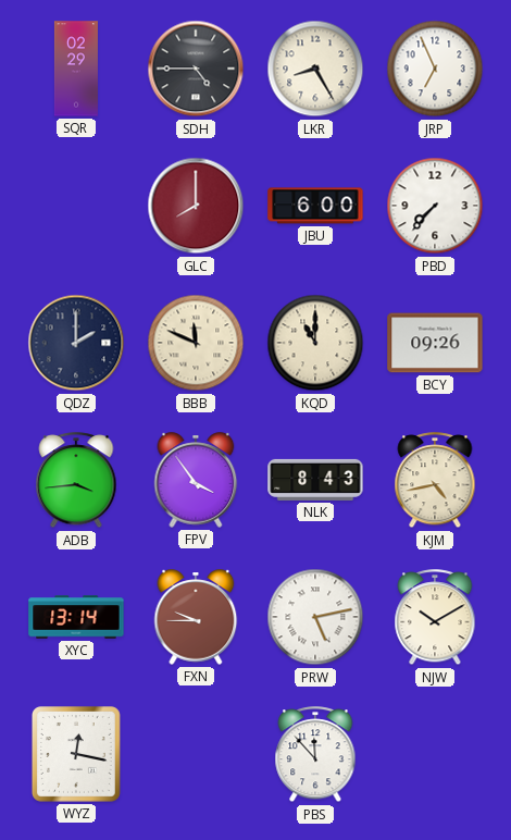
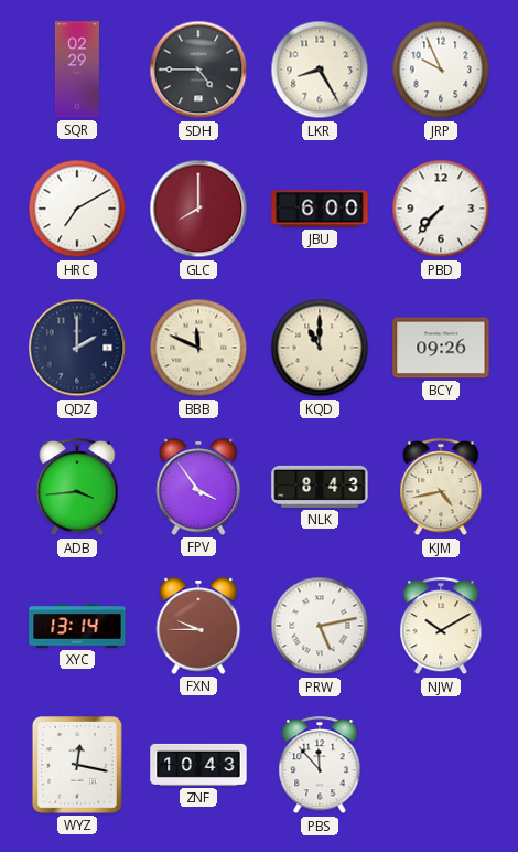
JRP: 6:56 -> 9:56 (441, 70)
HRC: none -> 7:10 (77, 209)
ZNF: none -> 10:43 (198, 765)
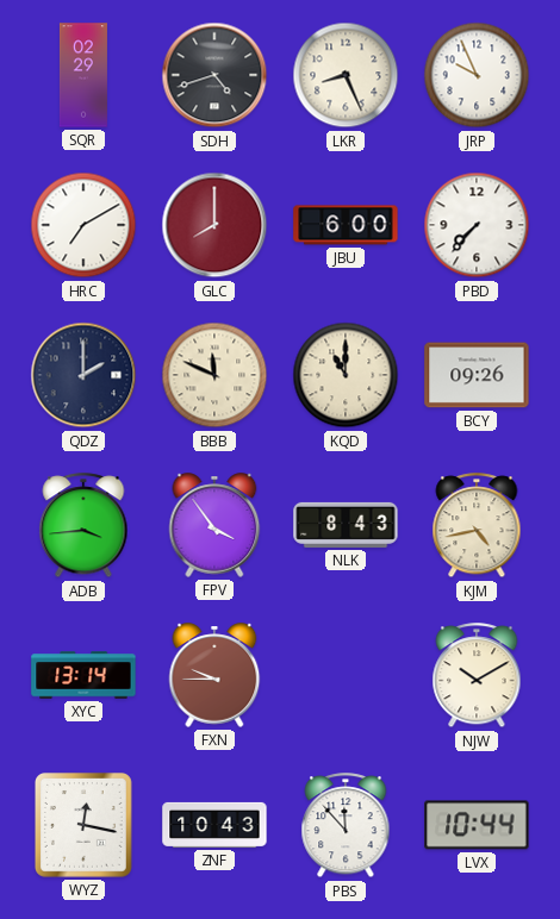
SDH: 4:45 -> 4:42 (214, 75)
LKR: 8:25 -> 8:26 (346, 75)
PRW: 5:13 -> none (320, 626)
LVX: none -> 10:44 (477, 825)
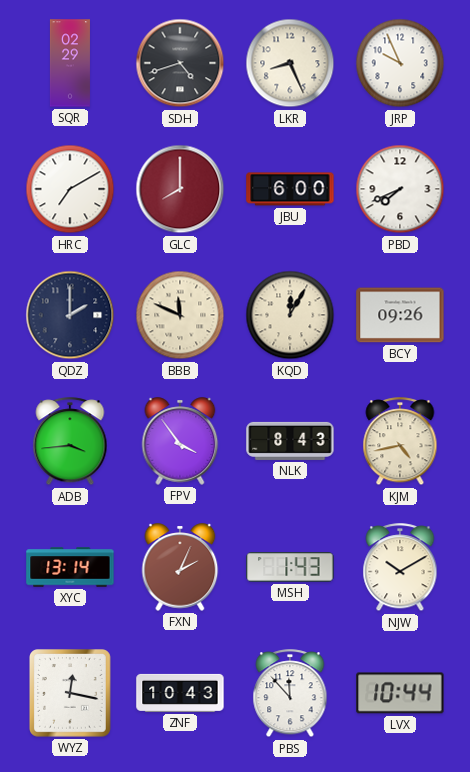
PBD: 7:37 -> 7:41 (400, 189)
KQD: 11:00 -> 12:05 (290, 315)
FXN: 9:45 -> 2:04 (180, 567)
MSH: none -> 1:43 (290, 567)
